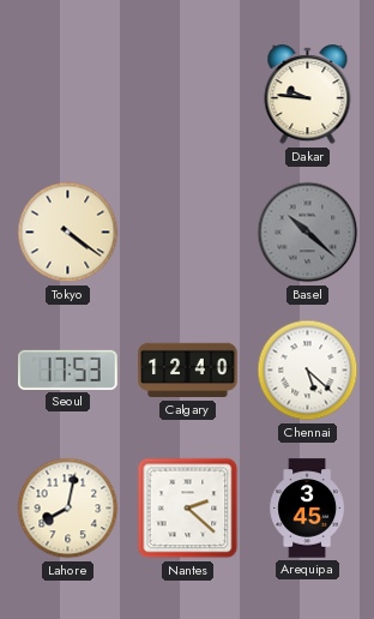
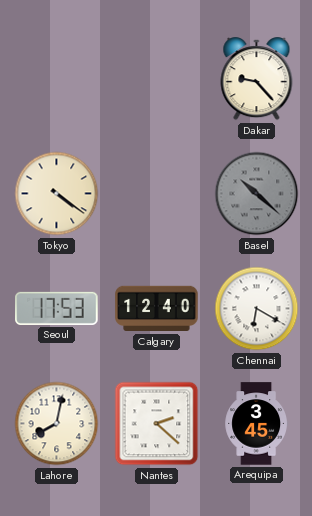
Dakar: 9:46 -> 9:23 (257, 79)
Chennai: 5:22 -> 6:20 (257, 309)
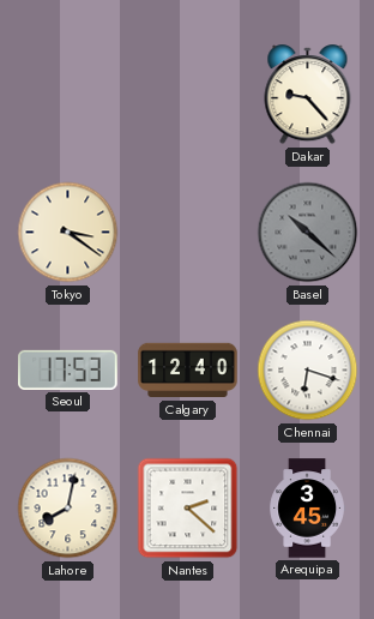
Tokyo: 4:21 -> 3:21 (68, 233)
Chennai: 6:20 -> 6:18 (308, 371)
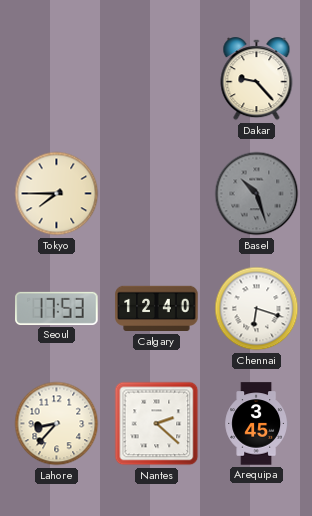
Tokyo: 3:21 -> 7:45 (57, 194)
Basel: 10:22 -> 10:27 (257, 194)
Lahore: 8:02 -> 8:37 (57, 424)
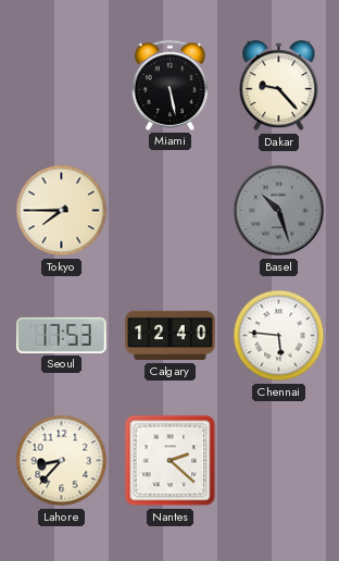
Miami: none -> 5:28 (169, 85)
Chennai: 6:18 -> 5:46 (279, 336)
Arequipa: 3:45 -> none (256, 424)
